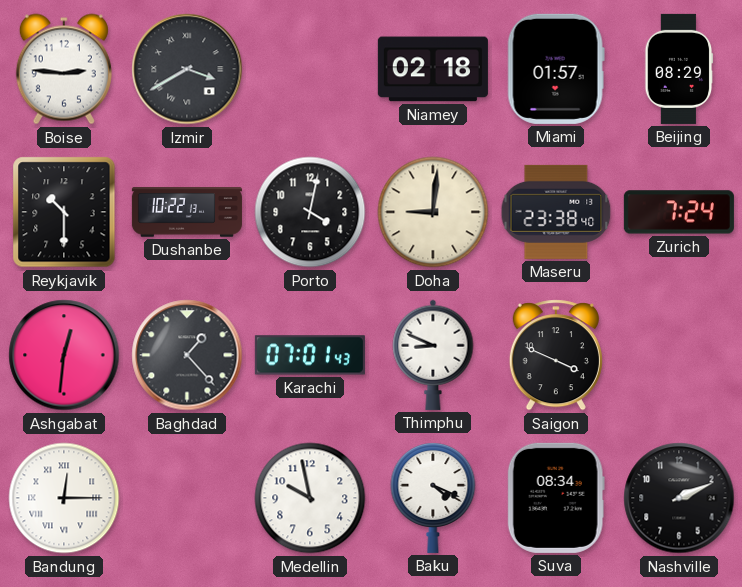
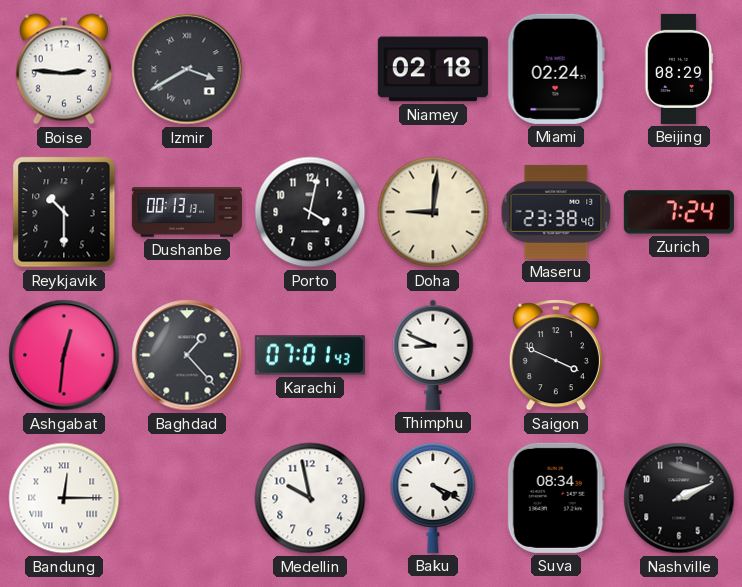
Miami: 01:57 -> 02:24 (556, 69)
Dushanbe: 10:22 -> 00:13 (187, 212)
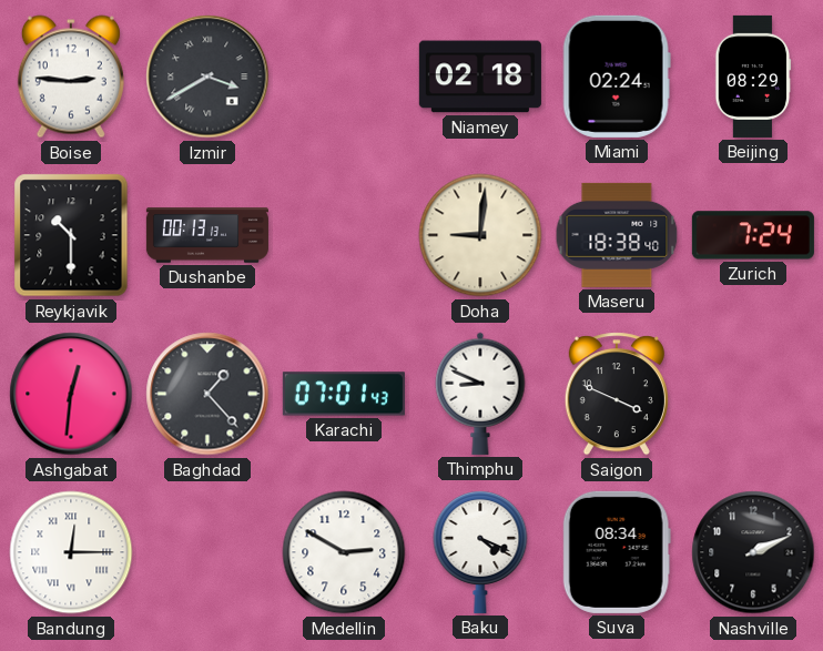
Porto: 4:02 -> none (310, 212)
Maseru: 23:38 -> 18:38 (617, 235)
Medellin: 9:58 -> 2:50 (344, 552)
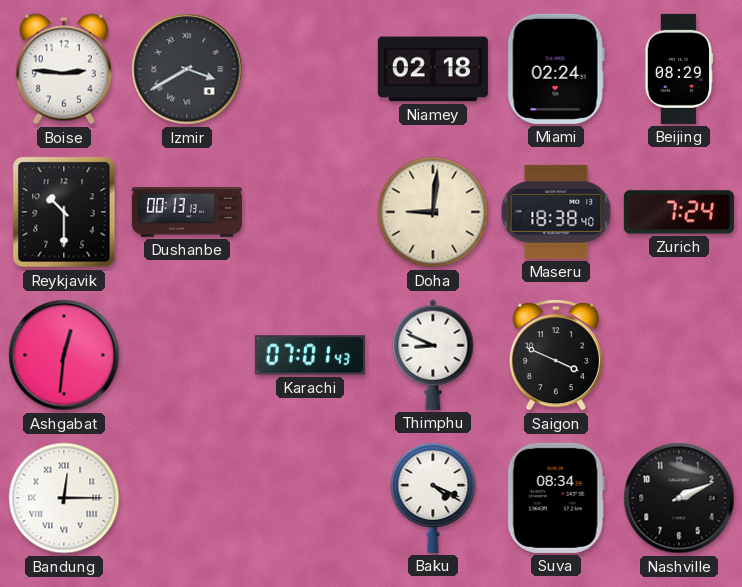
Baghdad: 1:23 -> none (207, 394)
Medellin: 2:50 -> none (344, 552)
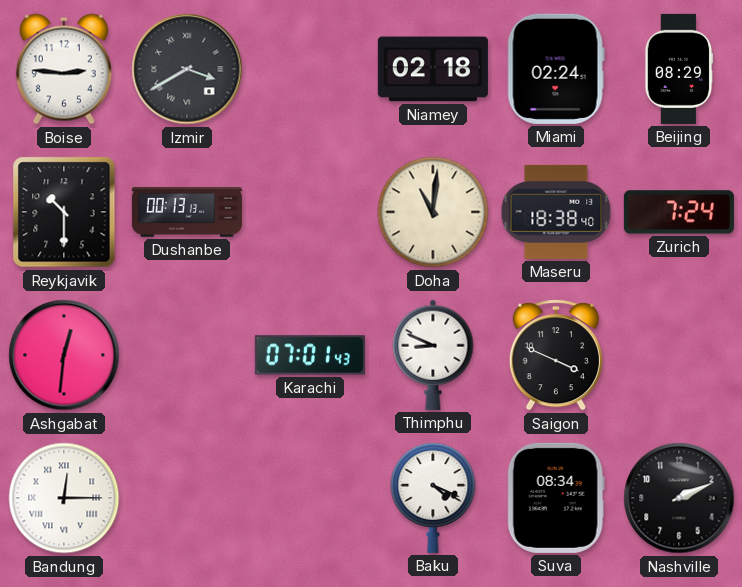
Doha: 9:01 -> 11:01 (433, 212)
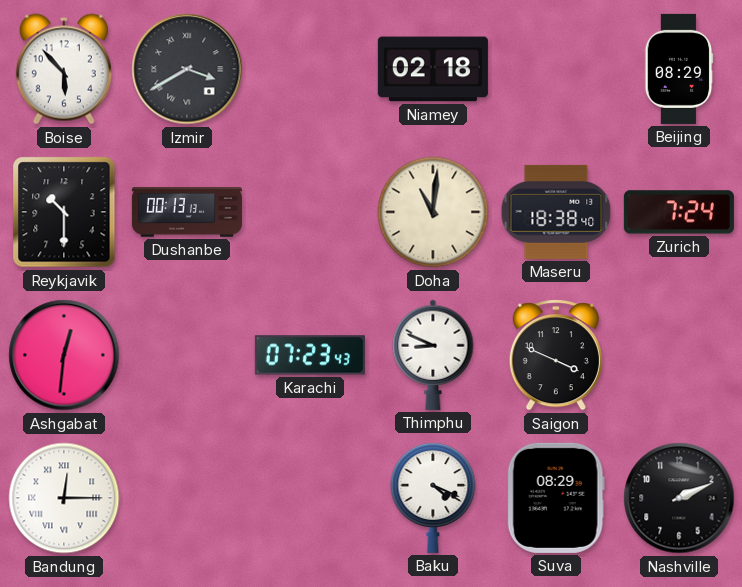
Boise: 2:46 -> 5:53 (64, 69)
Miami: 02:24 -> none (556, 69)
Karachi: 07:01 -> 07:23 (310, 355)
Suva: 08:34 -> 08:29 (556, 498)
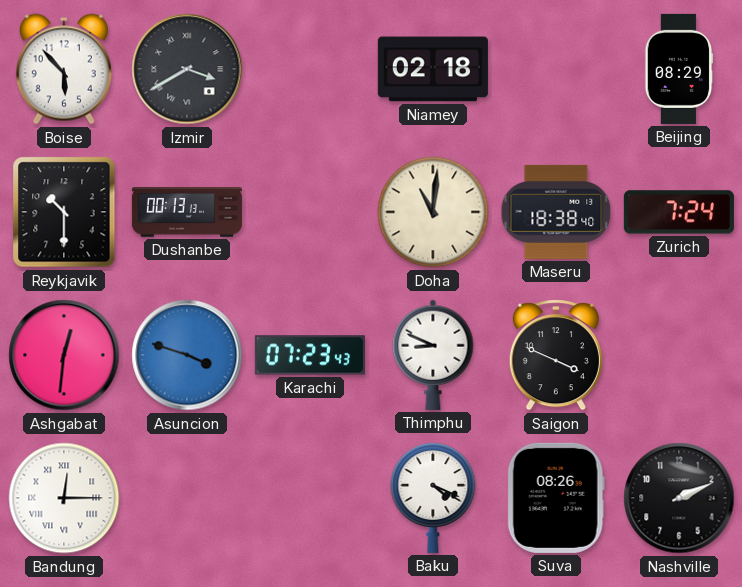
Asuncion: none -> 3:48 (187, 355)
Suva: 08:29 -> 08:26 (556, 498)
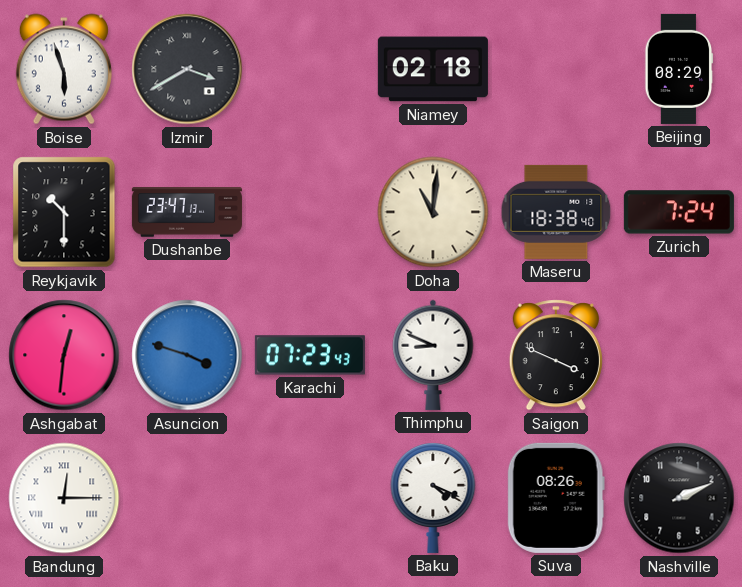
Boise: 5:53 -> 5:57 (64, 69)
Dushanbe: 00:13 -> 23:47 (187, 212)
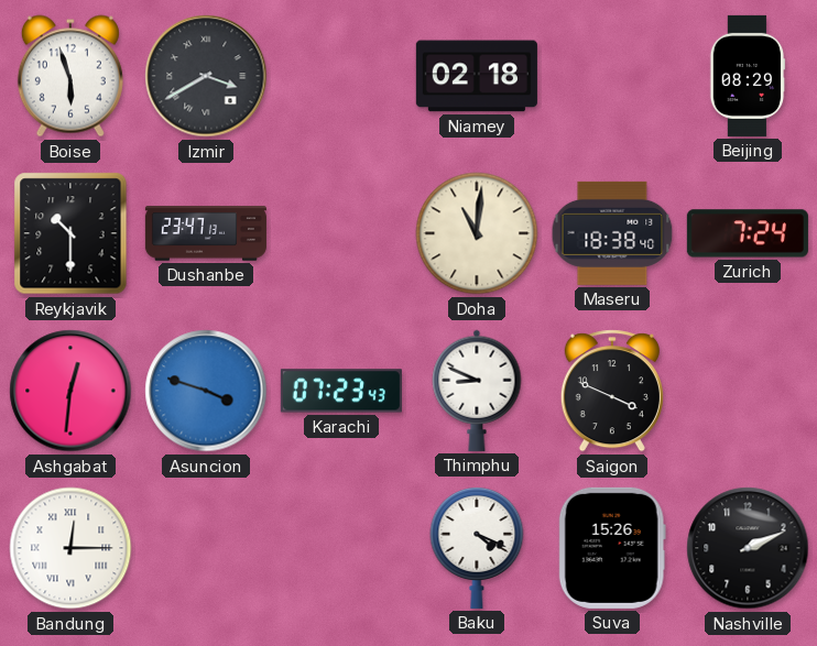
Suva: 08:26 -> 15:26 (612, 548)
